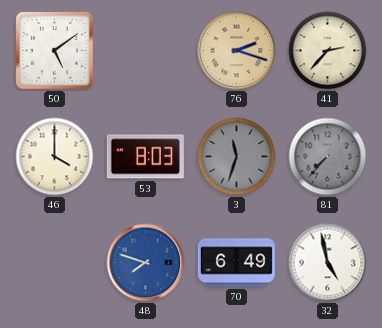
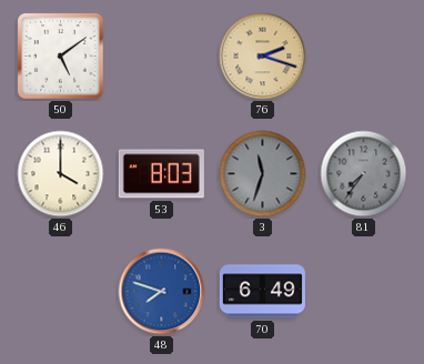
41: 2:37 -> none (328, 51)
81: 7:37 -> 7:36 (364, 174)
32: 4:58 -> none (328, 263)
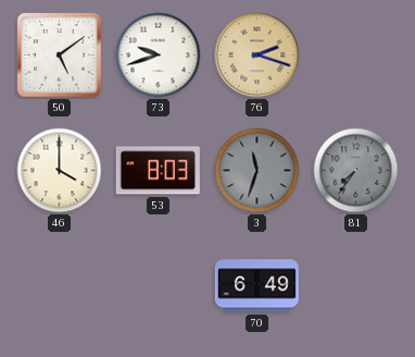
73: none -> 9:42 (159, 56)
48: 7:48 -> none (162, 292)
